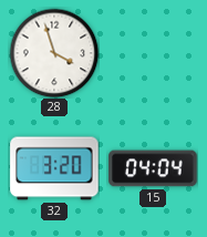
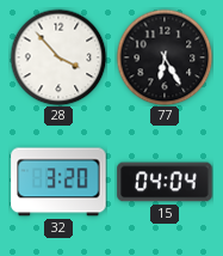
28: 3:57 -> 3:53 (58, 57)
77: none -> 6:25 (165, 57)
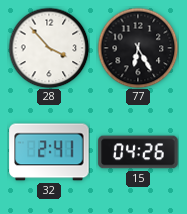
32: 3:20 -> 2:41 (49, 152)
15: 04:04 -> 04:26 (138, 152)
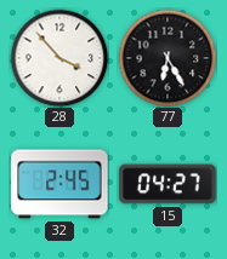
32: 2:41 -> 2:45 (59, 184)
15: 04:26 -> 04:27 (168, 184)
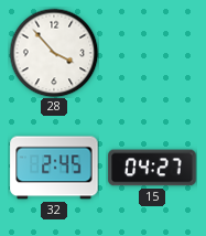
77: 6:25 -> none (168, 58)
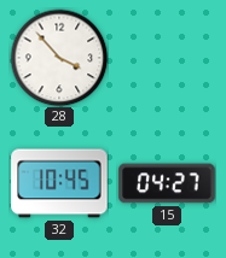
32: 2:45 -> 10:45 (59, 183)
